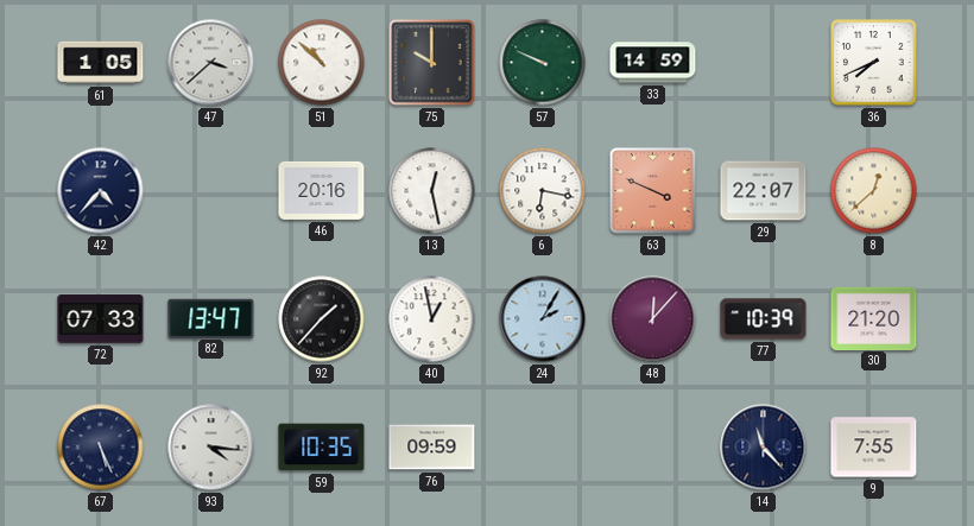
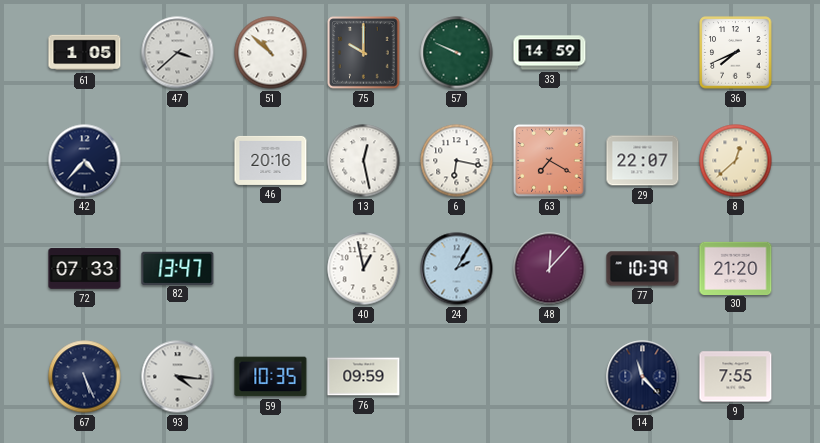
63: 3:49 -> 7:20 (550, 161)
92: 1:37 -> none (322, 319)
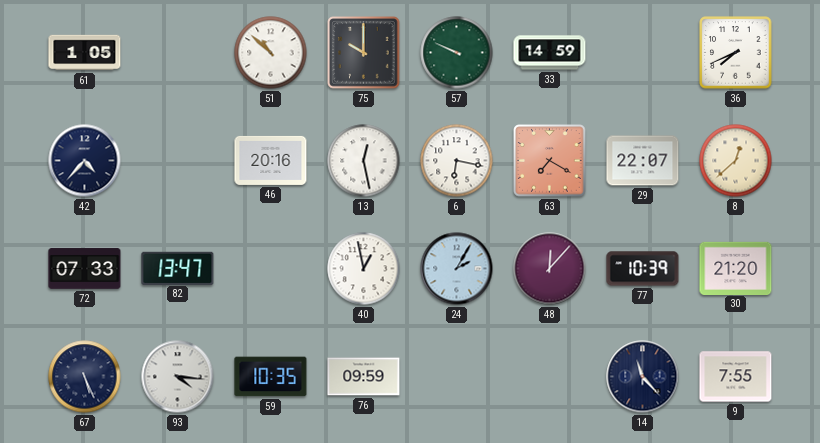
47: 3:38 -> none (178, 53)
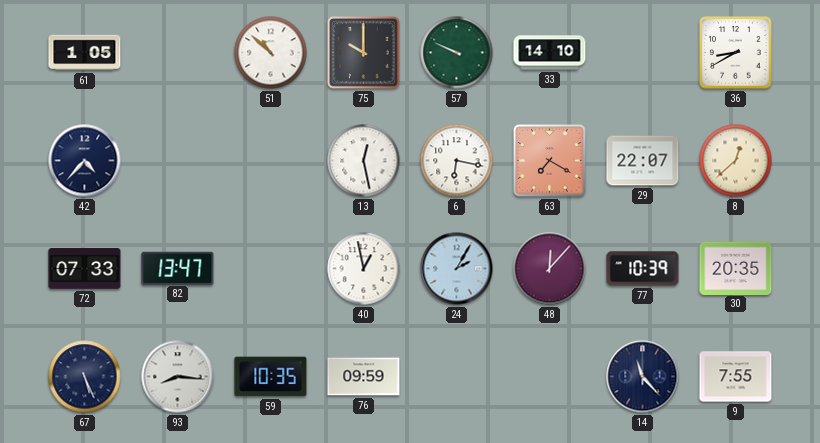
33: 14:59 -> 14:10 (550, 53)
36: 7:41 -> 8:40 (736, 53)
46: 20:16 -> none (271, 160)
30: 21:20 -> 20:35 (736, 268)
93: 4:16 -> 8:16 (178, 377)
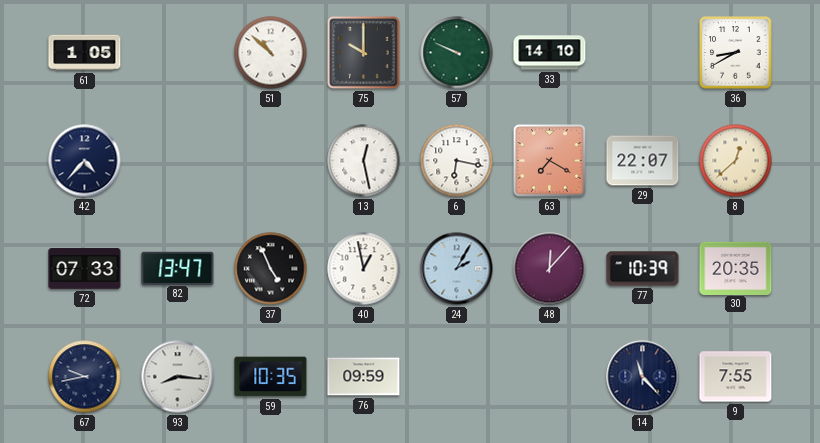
37: none -> 4:56 (271, 269)
67: 5:26 -> 9:43 (85, 377)
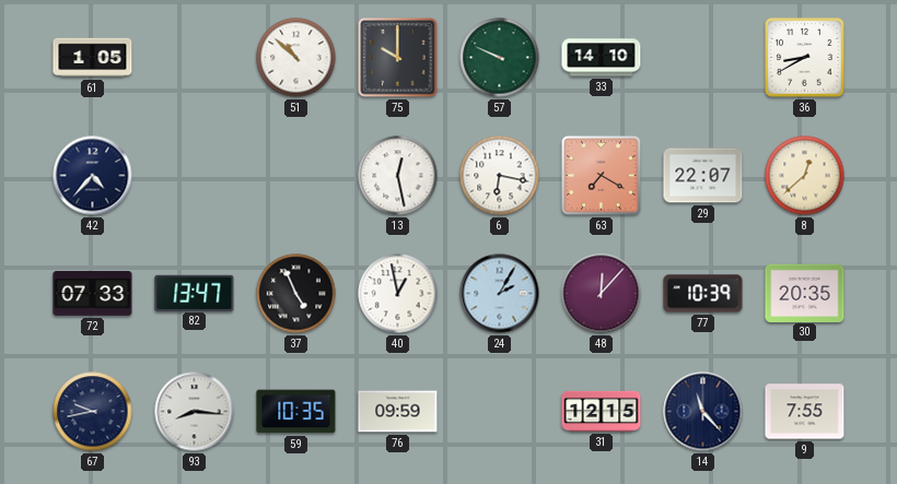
31: none -> 12:15 (602, 411)
